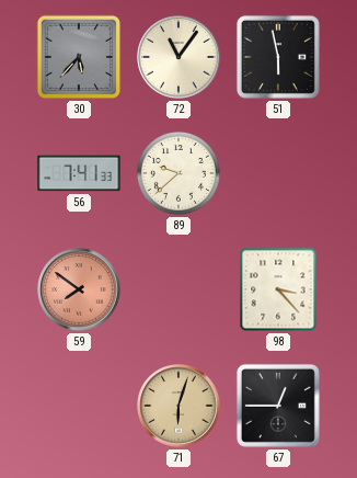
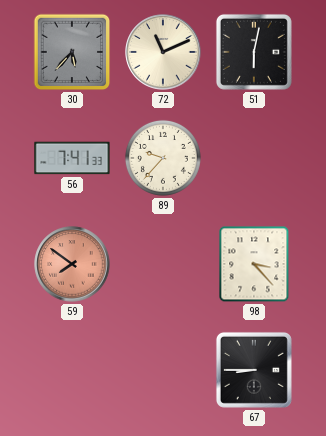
72: 11:06 -> 11:11 (163, 52)
51: 5:58 -> 6:02 (254, 52)
89: 9:38 -> 9:37 (163, 158)
71: 6:03 -> none (178, 406)
67: 12:45 -> 8:45 (254, 370)
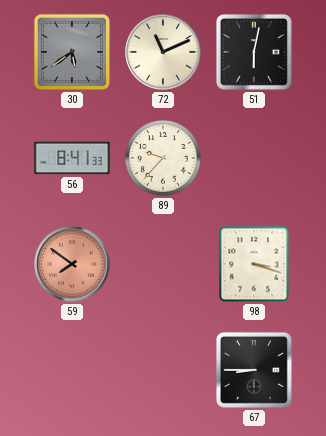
30: 5:37 -> 5:39 (72, 52)
56: 7:41 -> 8:41 (72, 158)
98: 3:23 -> 3:18 (254, 264)
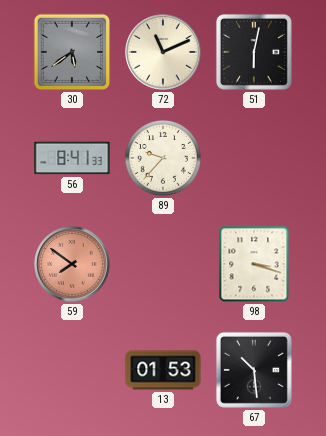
13: none -> 01:53 (163, 370)
67: 8:45 -> 10:29 (254, 370)
